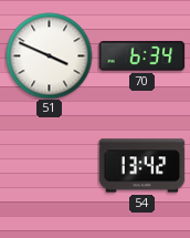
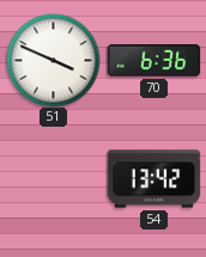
70: 6:34 -> 6:36 (153, 61)
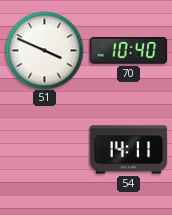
70: 6:36 -> 10:40 (128, 51)
54: 13:42 -> 14:11 (128, 150)
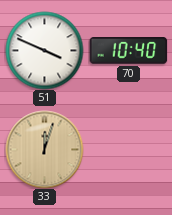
33: none -> 12:03 (44, 149)
54: 14:11 -> none (128, 150)
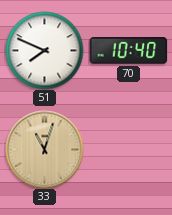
51: 3:49 -> 7:49 (44, 50)
33: 12:03 -> 11:03 (44, 149)
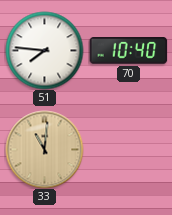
51: 7:49 -> 7:46 (44, 50)
33: 11:03 -> 11:01 (44, 149)
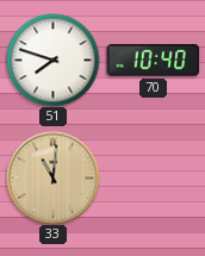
51: 7:46 -> 7:48 (52, 60)
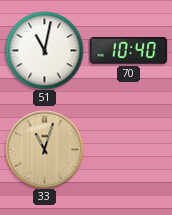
51: 7:48 -> 11:02 (44, 50)
33: 11:01 -> 11:03 (44, 149)
